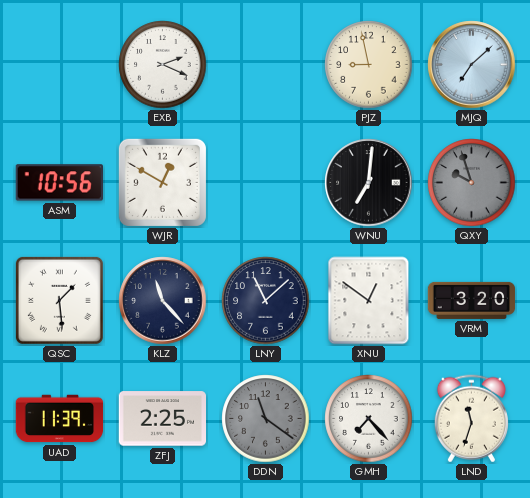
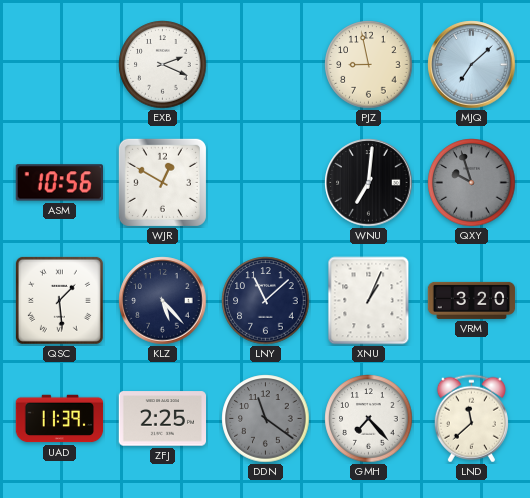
KLZ: 11:23 -> 5:23 (163, 301)
XNU: 12:51 -> 1:04 (369, 301)
LND: 11:33 -> 11:38 (471, 419)
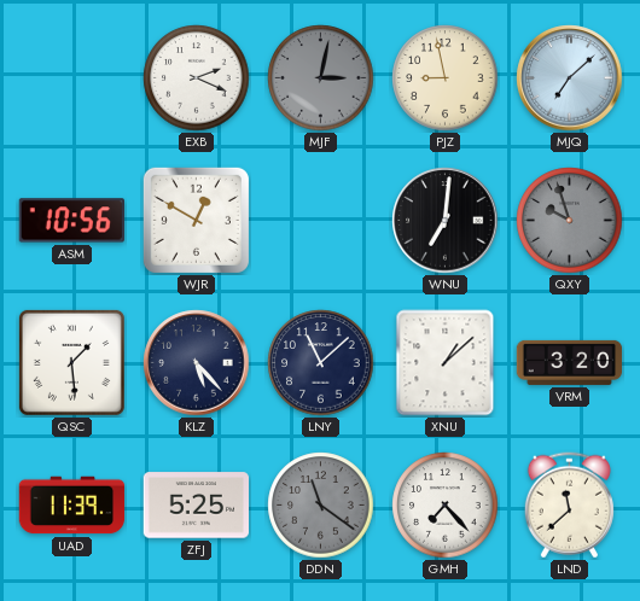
MJF: none -> 3:02 (321, 78)
XNU: 1:04 -> 1:08 (446, 363)
ZFJ: 2:25 -> 5:25 (196, 506)
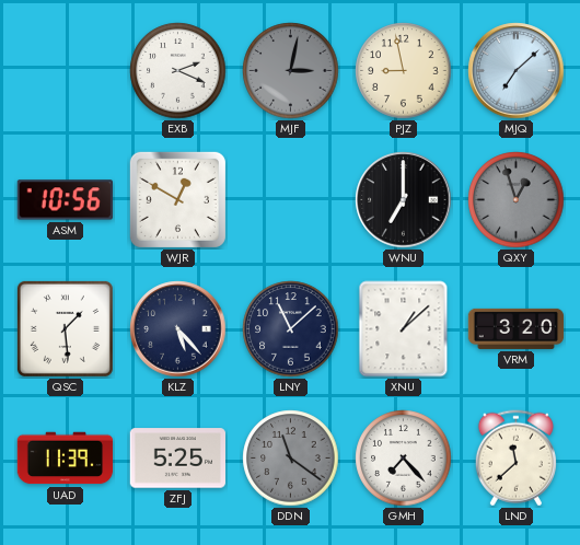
WNU: 7:01 -> 7:00 (404, 200)
QXY: 9:57 -> 12:57 (517, 200)
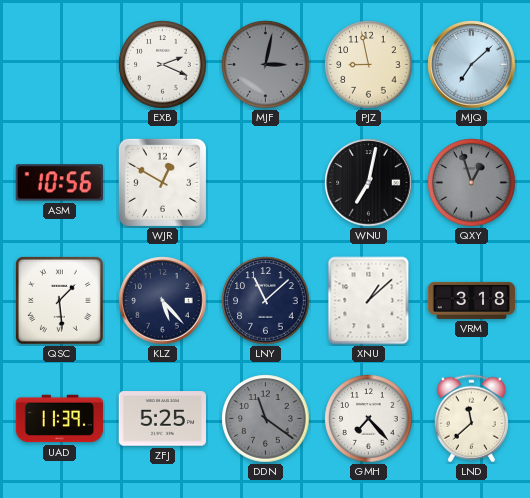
WNU: 7:00 -> 7:02 (369, 183)
VRM: 3:20 -> 3:18 (472, 300)
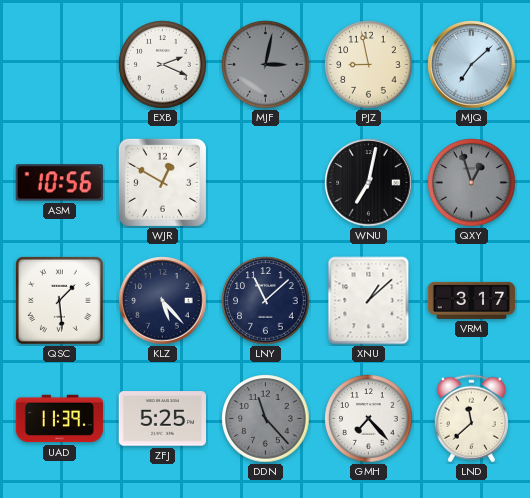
VRM: 3:18 -> 3:17 (472, 300)
DDN: 11:21 -> 11:23 (266, 419)
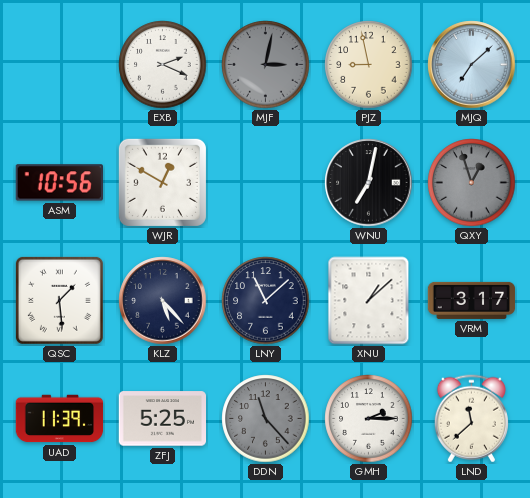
GMH: 7:23 -> 2:15 (369, 419)
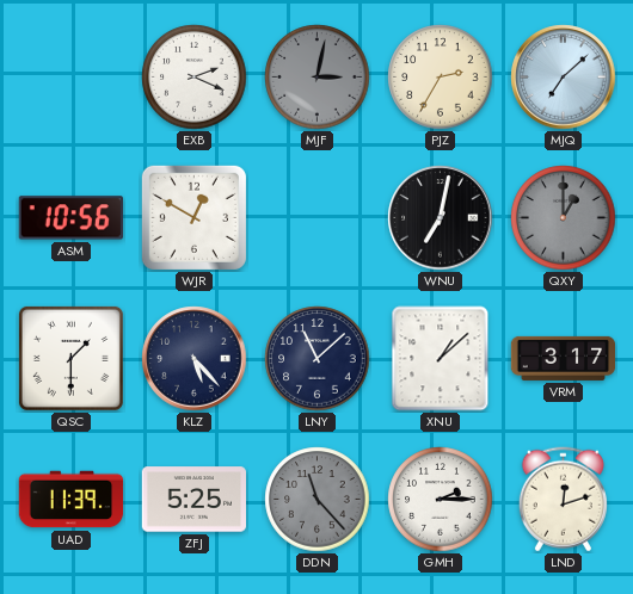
PJZ: 8:58 -> 2:35 (441, 78)
QXY: 12:57 -> 1:00 (564, 218)
QSC: 1:29 -> 1:30 (70, 358)
LND: 11:38 -> 12:12 (563, 500)
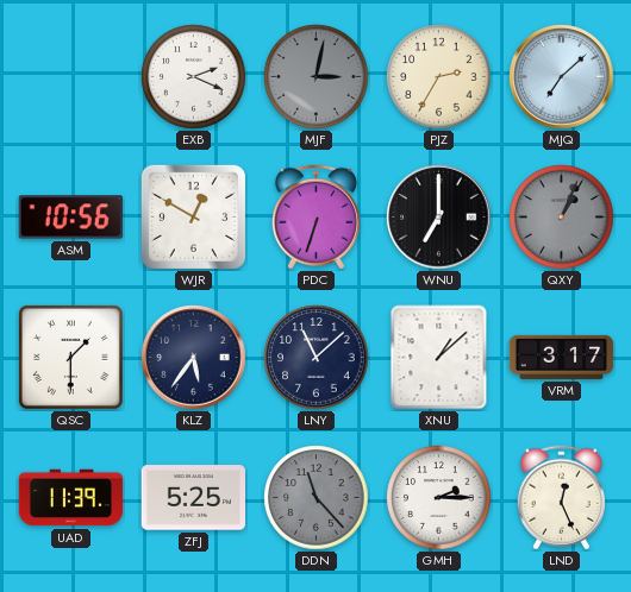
PDC: none -> 6:33 (315, 218)
WNU: 7:02 -> 7:00 (439, 218)
QXY: 1:00 -> 1:04 (562, 218)
KLZ: 5:23 -> 5:36 (194, 358)
LND: 12:12 -> 12:26 (561, 498)
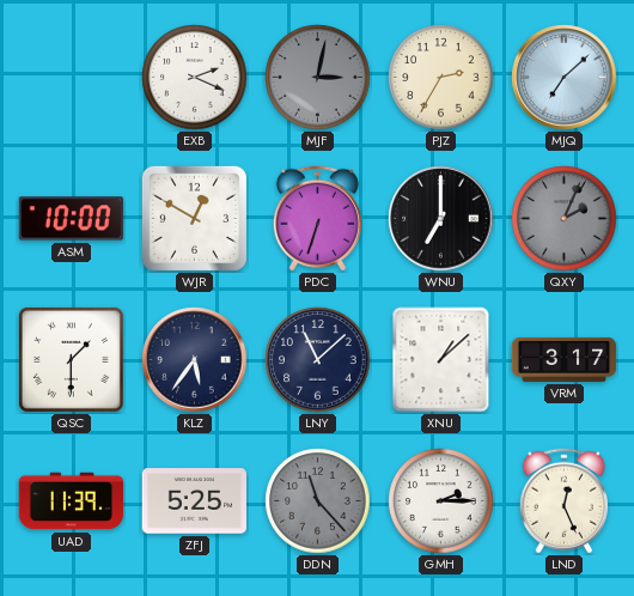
ASM: 10:56 -> 10:00 (71, 219)
QXY: 1:04 -> 2:04 (565, 219)
